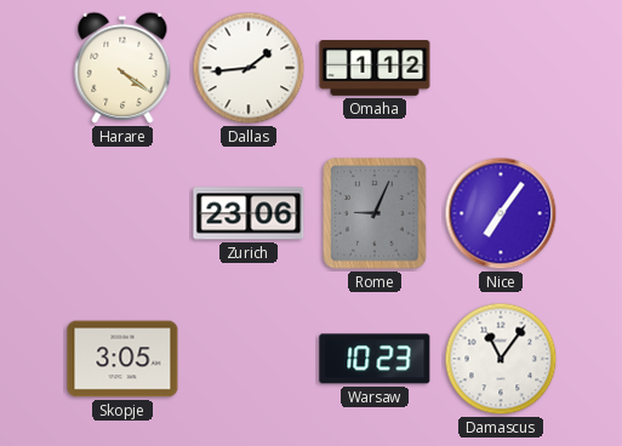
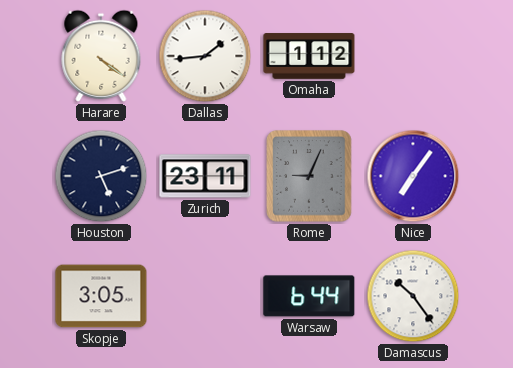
Houston: none -> 5:12 (101, 176)
Zurich: 23:06 -> 23:11 (205, 176)
Warsaw: 10:23 -> 6:44 (309, 296)
Damascus: 11:06 -> 10:24 (413, 296)
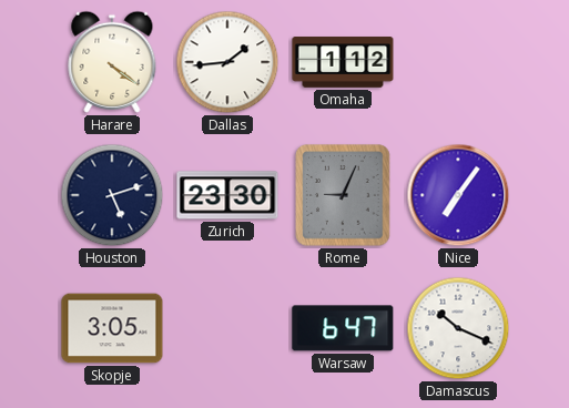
Zurich: 23:11 -> 23:30 (227, 195)
Warsaw: 6:44 -> 6:47 (343, 328)
Damascus: 10:24 -> 10:19 (458, 328)
